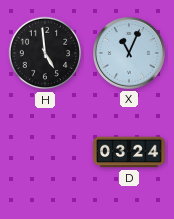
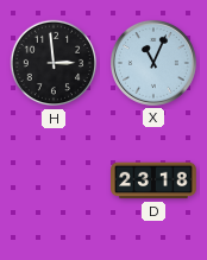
H: 4:59 -> 2:59 (54, 63)
D: 03:24 -> 23:18 (153, 180)
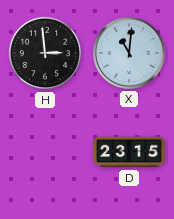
X: 11:04 -> 11:01 (130, 54)
D: 23:18 -> 23:15 (129, 152)
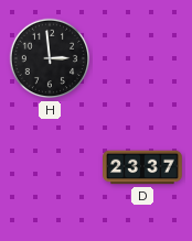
X: 11:01 -> none (130, 54)
D: 23:15 -> 23:37 (142, 167)
